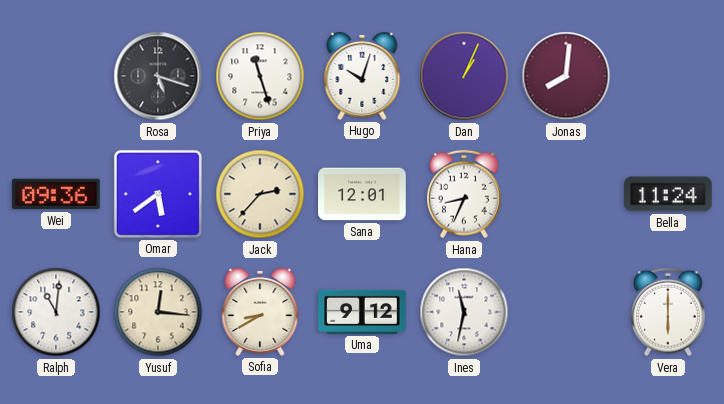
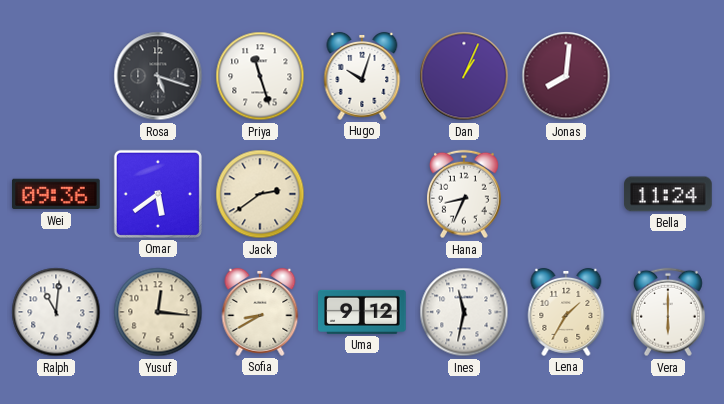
Jack: 2:37 -> 2:39 (260, 194)
Sana: 12:01 -> none (362, 194)
Lena: none -> 1:35 (566, 312)
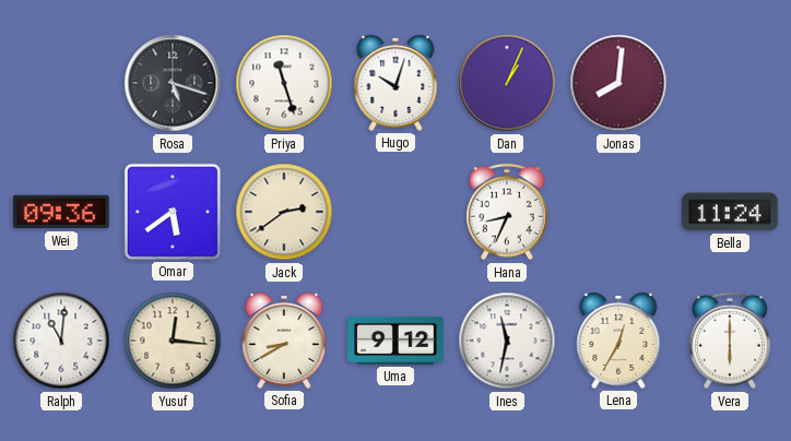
Lena: 1:35 -> 12:35 (618, 341)
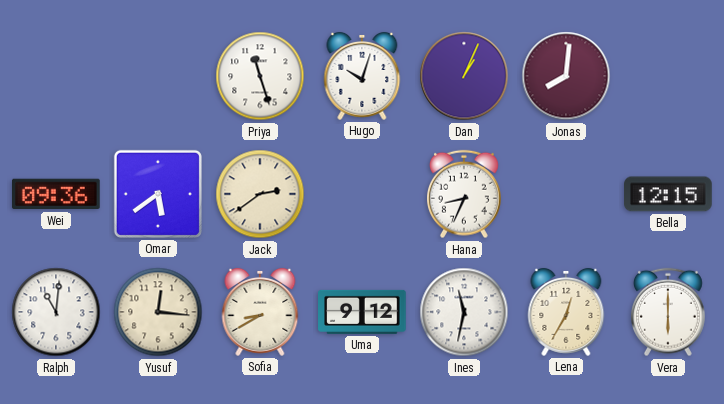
Rosa: 5:18 -> none (173, 83)
Bella: 11:24 -> 12:15 (668, 194)
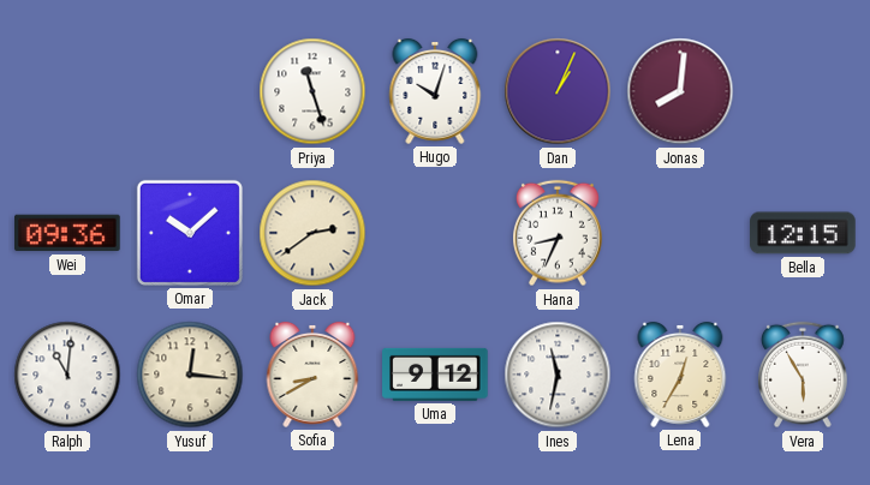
Omar: 5:39 -> 10:08 (190, 233)
Vera: 6:00 -> 5:55 (804, 375)
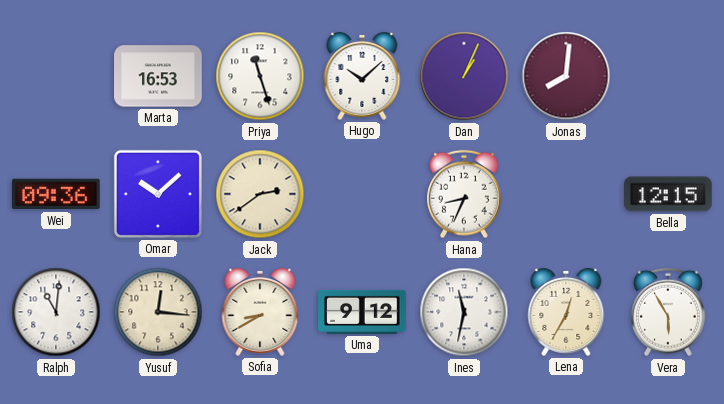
Marta: none -> 16:53 (158, 76)
Hugo: 10:03 -> 10:08 (362, 76)
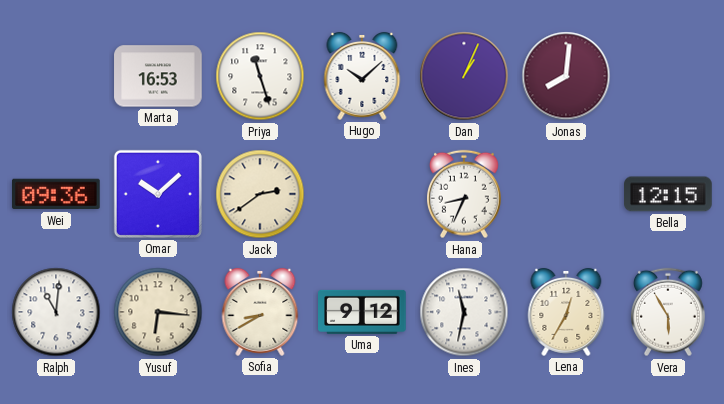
Yusuf: 12:16 -> 6:16 (158, 312)
